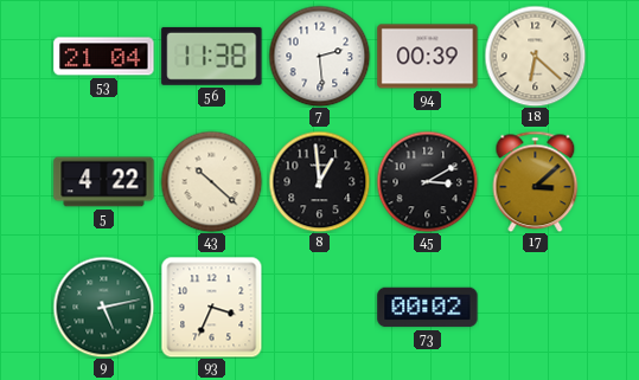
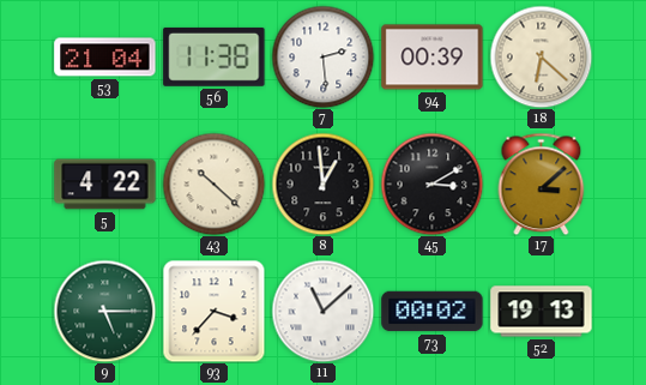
9: 5:13 -> 5:15 (104, 311)
93: 3:34 -> 3:37 (213, 311)
11: none -> 11:08 (322, 311)
52: none -> 19:13 (542, 312)
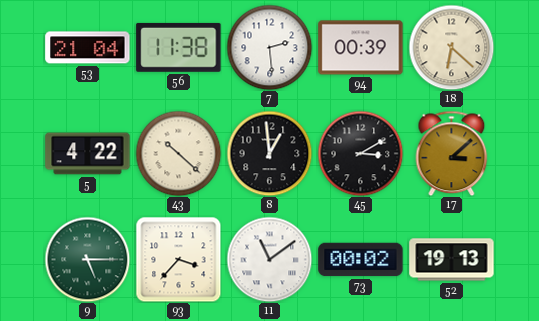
11: 11:08 -> 11:09 (269, 259)
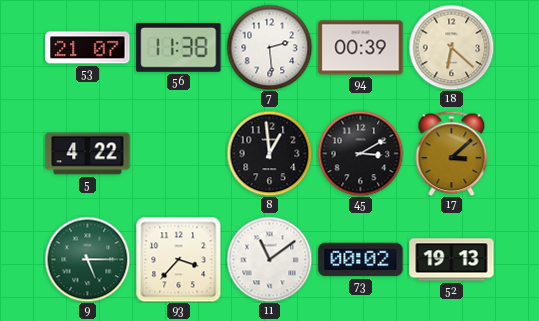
53: 21:04 -> 21:07 (88, 48)
43: 10:22 -> none (178, 153)
